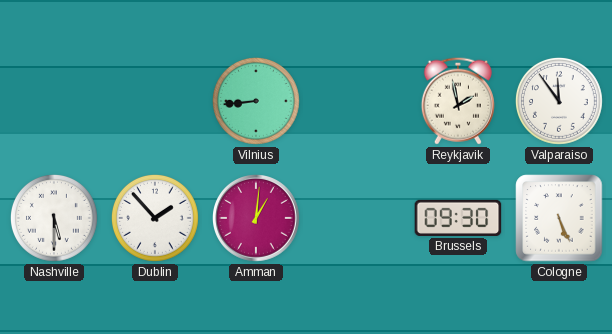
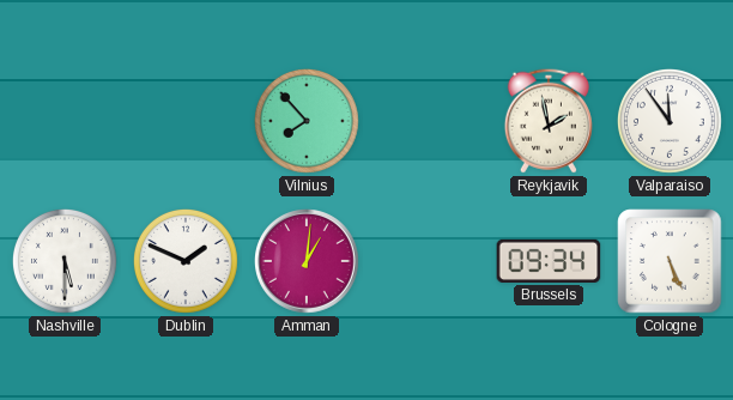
Vilnius: 8:44 -> 7:53 (307, 121)
Dublin: 1:53 -> 1:49 (186, 261)
Brussels: 09:30 -> 09:34 (549, 261)
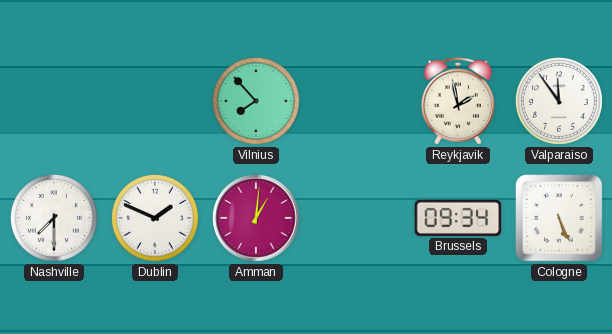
Nashville: 5:30 -> 7:30 (54, 218)
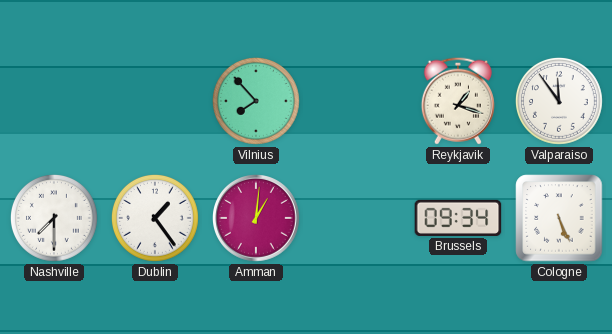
Reykjavik: 1:58 -> 1:18 (458, 101)
Dublin: 1:49 -> 1:24 (155, 218)
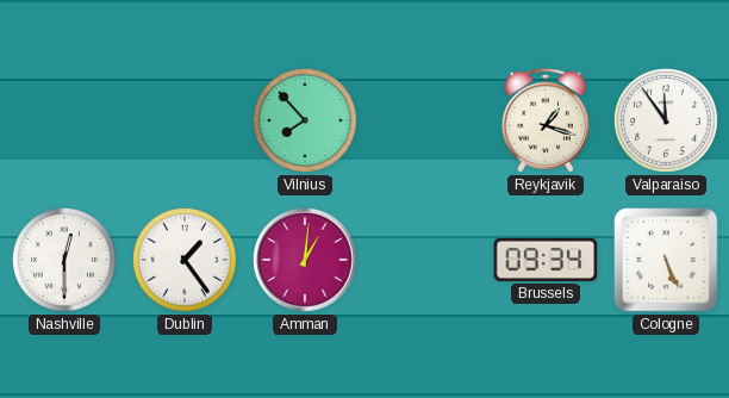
Nashville: 7:30 -> 12:30 (64, 260)
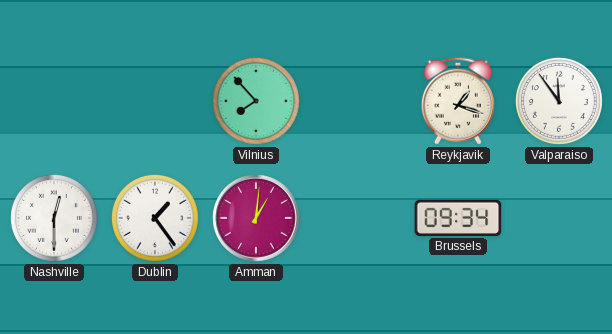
Cologne: 5:26 -> none (666, 260)
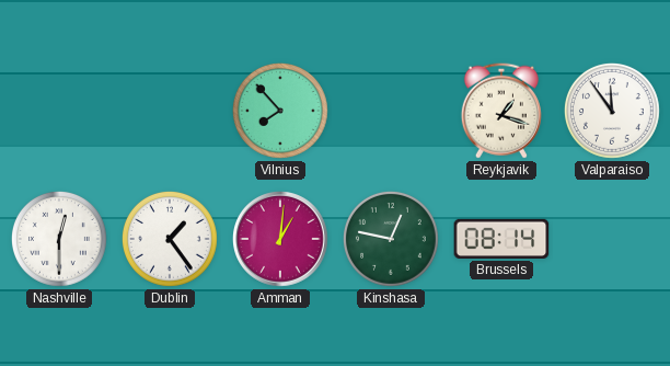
Kinshasa: none -> 12:47 (391, 239)
Brussels: 09:34 -> 08:14 (501, 239)
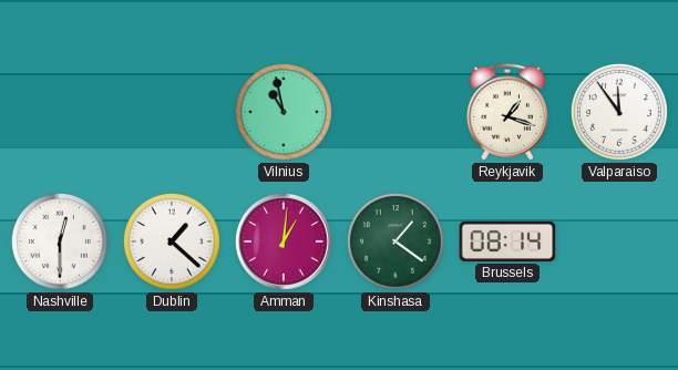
Vilnius: 7:53 -> 10:58 (284, 112)
Dublin: 1:24 -> 1:22 (172, 241)
Kinshasa: 12:47 -> 1:21 (395, 241)
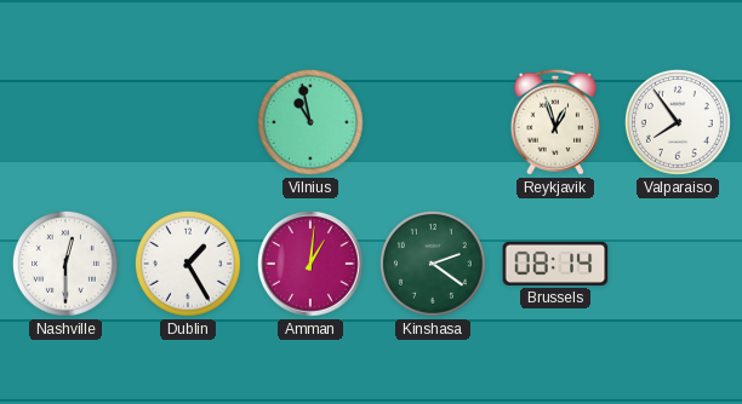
Reykjavik: 1:18 -> 12:57 (555, 122)
Valparaiso: 11:54 -> 7:54 (678, 122)
Dublin: 1:22 -> 1:25 (188, 264)
Kinshasa: 1:21 -> 2:21 (433, 264)
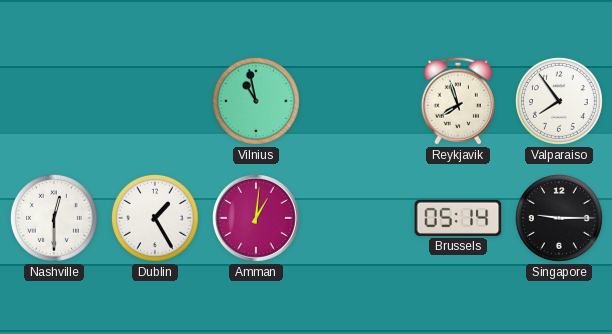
Reykjavik: 12:57 -> 7:57 (458, 101)
Kinshasa: 2:21 -> none (433, 264)
Brussels: 08:14 -> 05:14 (458, 218)
Singapore: none -> 9:15 (559, 218)
